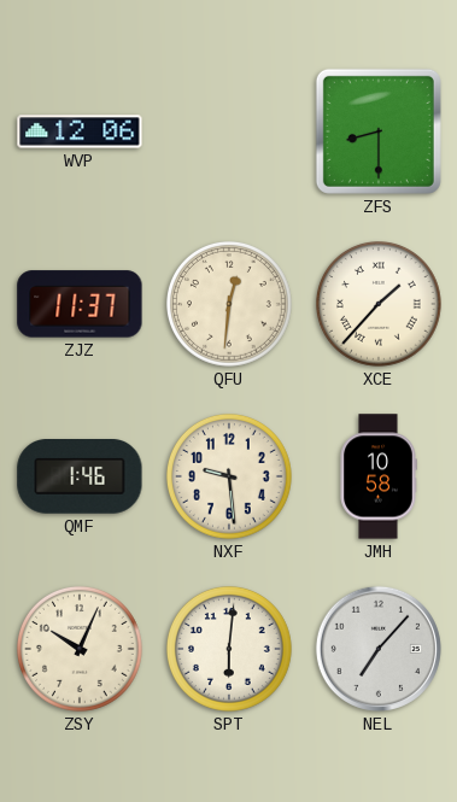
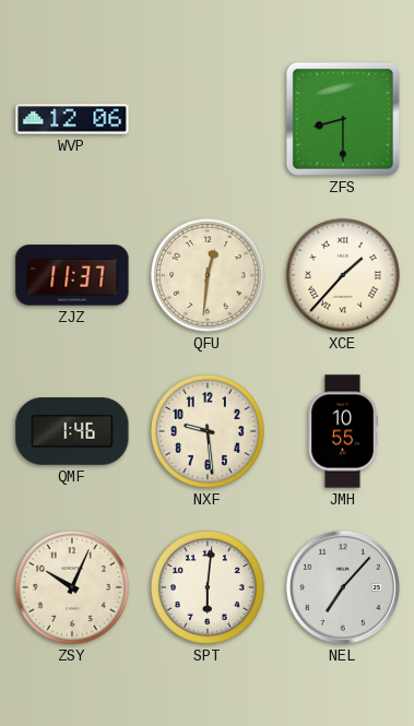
JMH: 10:58 -> 10:55 (343, 431)
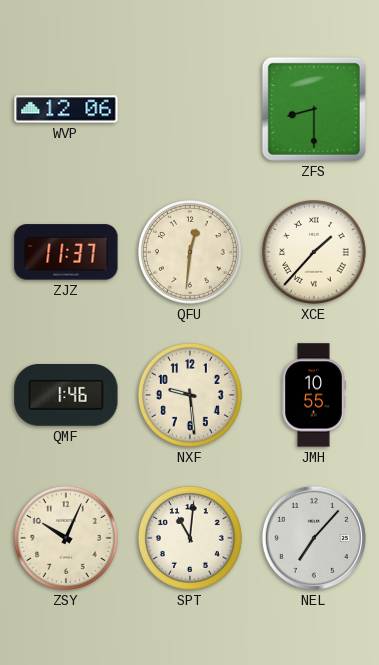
SPT: 6:01 -> 11:01 (191, 539)
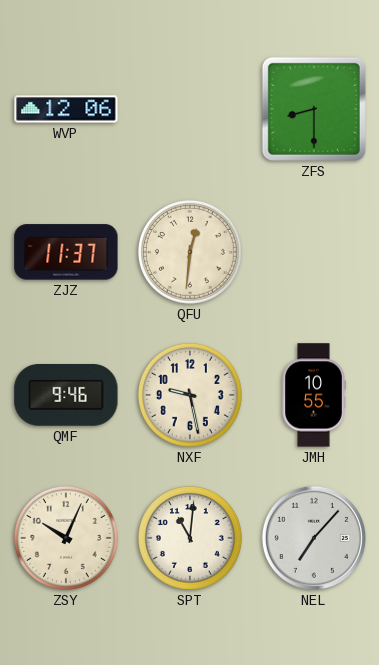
XCE: 1:37 -> none (315, 253)
QMF: 1:46 -> 9:46 (66, 396)
NXF: 9:29 -> 9:28 (191, 396)
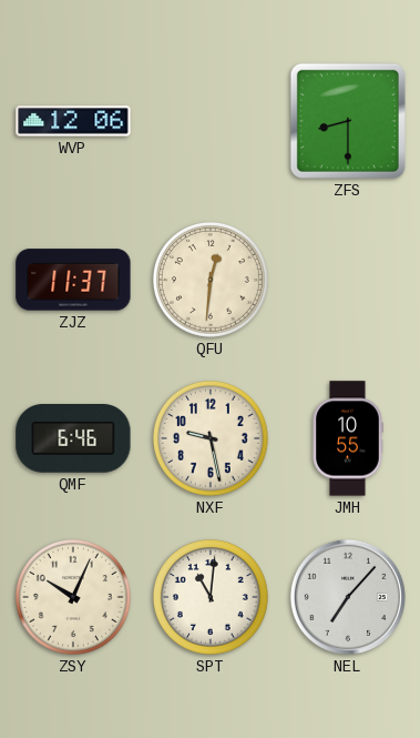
QMF: 9:46 -> 6:46 (73, 439)
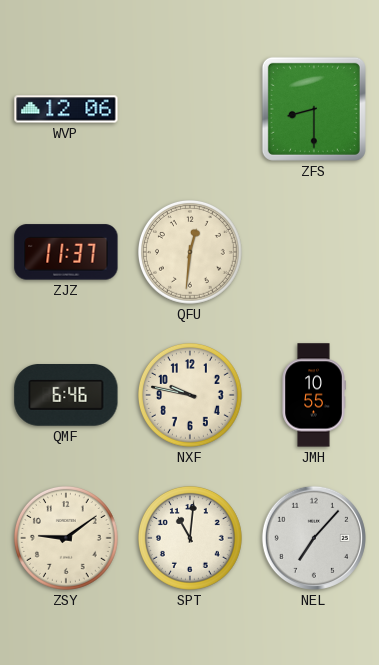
NXF: 9:28 -> 9:47 (191, 396)
ZSY: 10:04 -> 9:09 (67, 539)
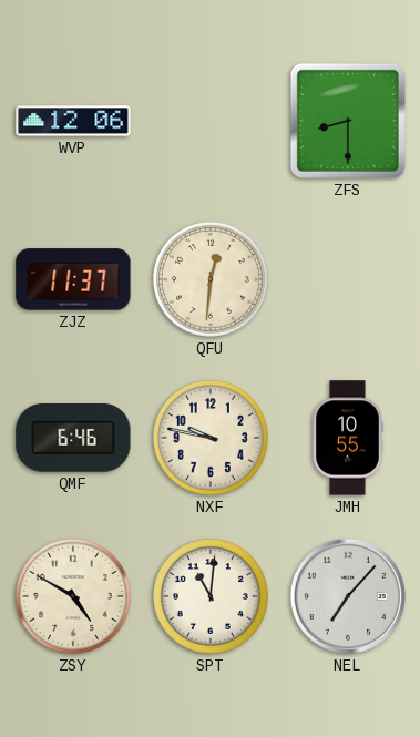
ZSY: 9:09 -> 4:50 (74, 597)
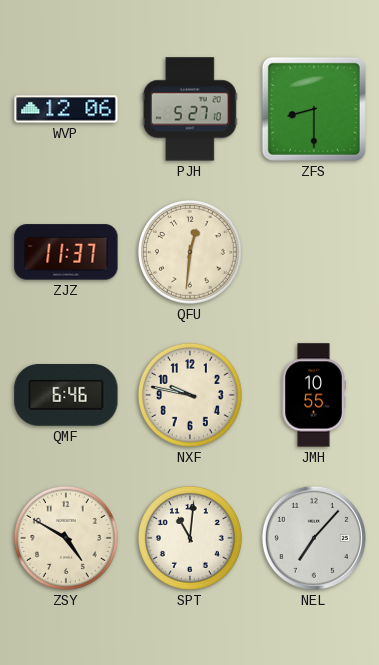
PJH: none -> 5:27 (190, 109)
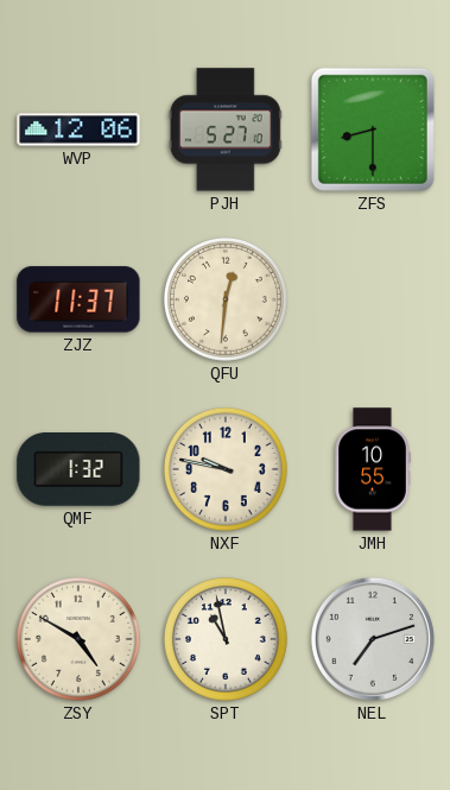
QMF: 6:46 -> 1:32 (78, 470)
SPT: 11:01 -> 10:58 (227, 640)
NEL: 7:07 -> 7:12 (373, 639)
